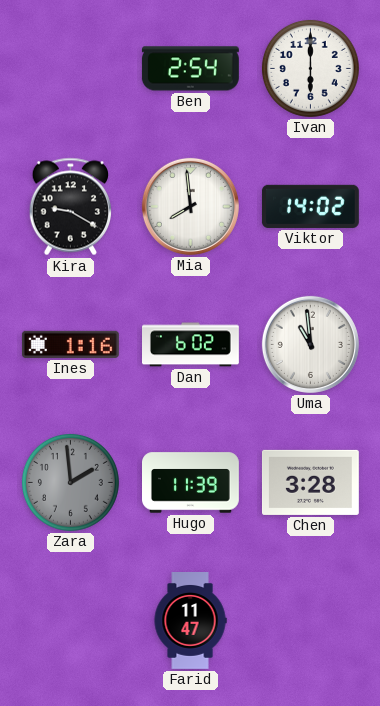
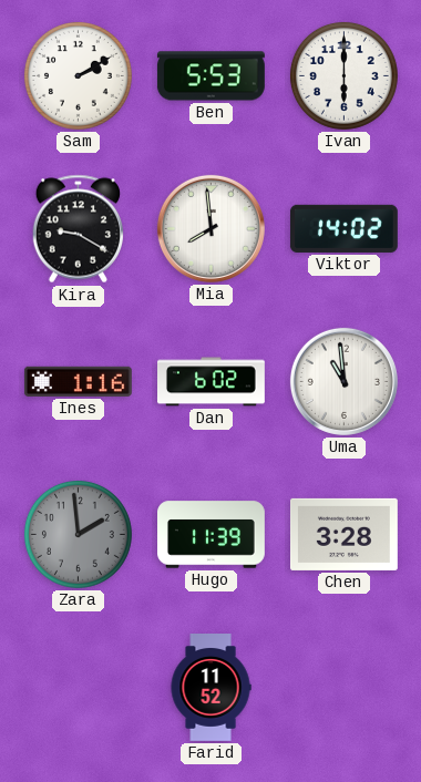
Sam: none -> 2:10 (78, 75)
Ben: 2:54 -> 5:53 (210, 76)
Farid: 11:47 -> 11:52 (210, 688)
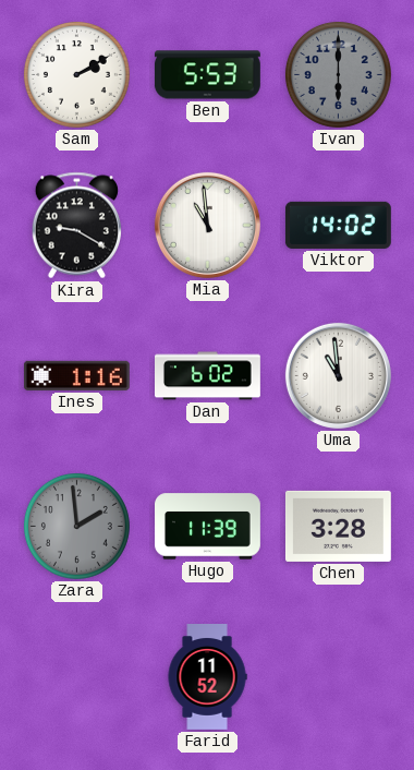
Ivan dial: white -> grey (338, 74)
Mia: 7:59 -> 10:59 (207, 225)
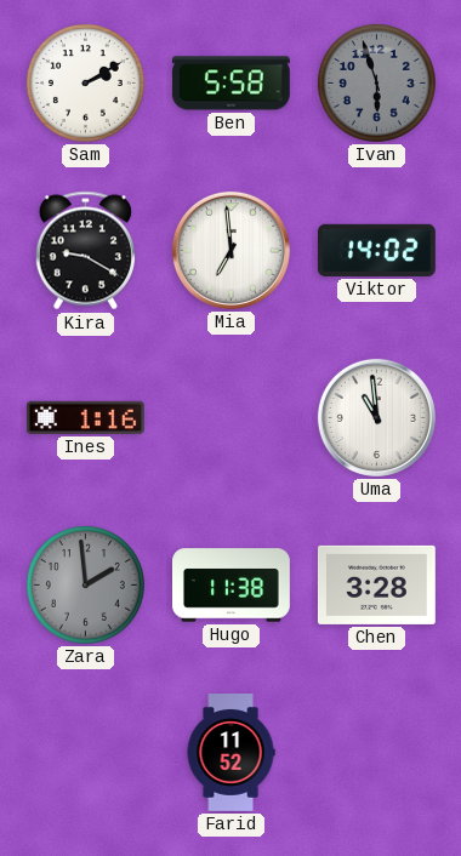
Ben: 5:53 -> 5:58 (231, 84)
Ivan: 6:00 -> 5:57 (376, 82)
Mia: 10:59 -> 6:59 (231, 250)
Dan: 6:02 -> none (208, 376)
Hugo: 11:39 -> 11:38 (232, 586)
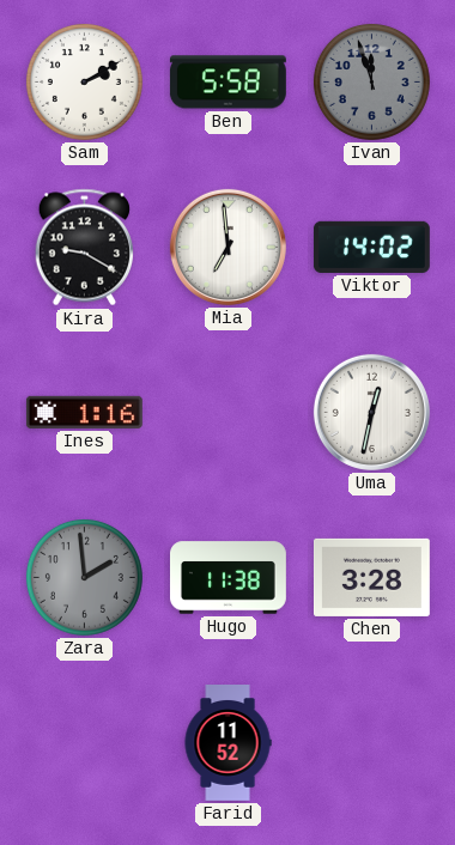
Ivan: 5:57 -> 11:57 (371, 81)
Uma: 10:59 -> 12:32 (371, 412)
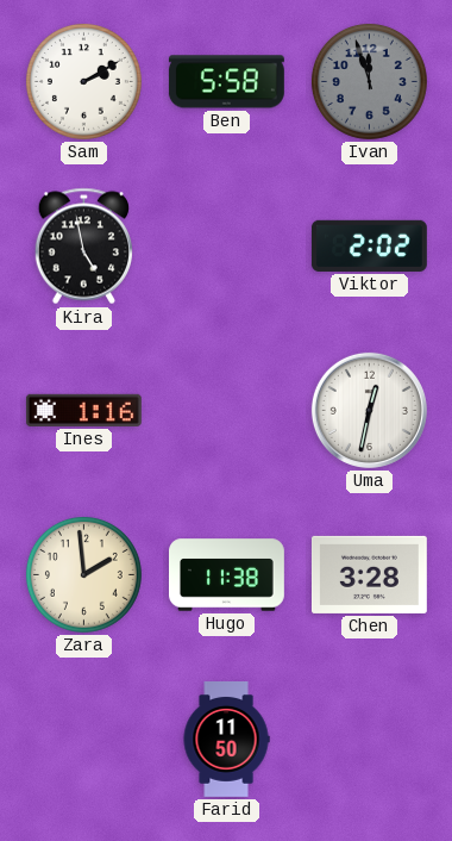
Kira: 9:20 -> 4:58 (83, 247)
Mia: 6:59 -> none (227, 247)
Viktor: 14:02 -> 2:02 (369, 245)
Zara dial: grey -> cream (83, 574)
Farid: 11:52 -> 11:50 (226, 740)
